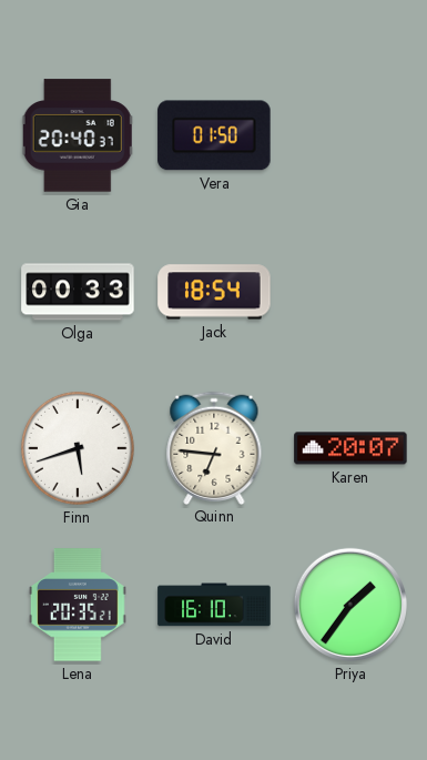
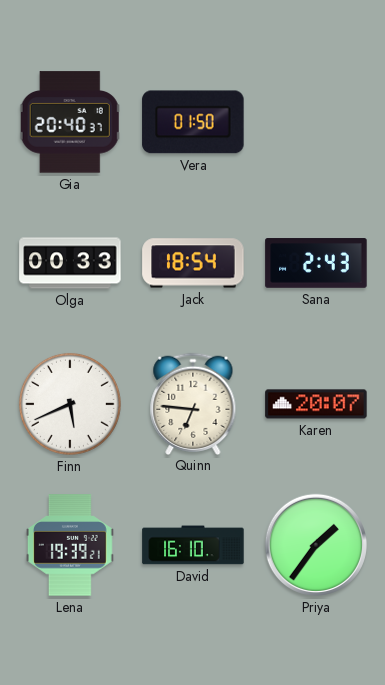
Sana: none -> 2:43 (316, 263)
Finn: 5:42 -> 5:41 (70, 404)
Lena: 20:35 -> 19:39 (71, 545)
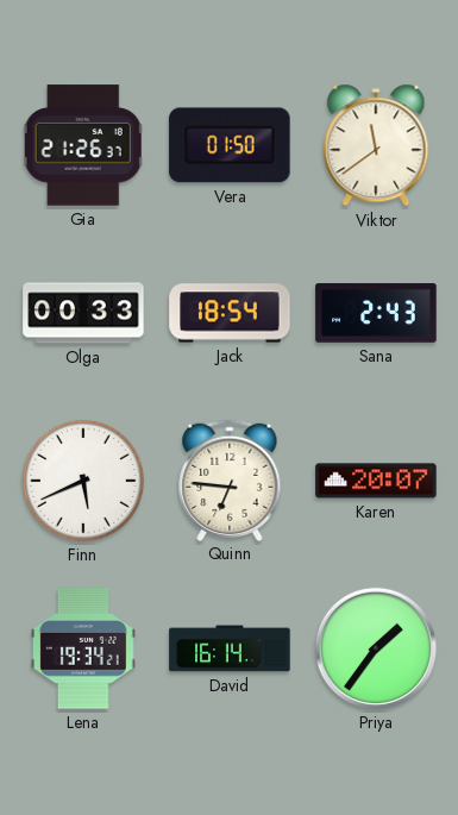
Gia: 20:40 -> 21:26 (83, 145)
Viktor: none -> 11:39 (376, 145)
Lena: 19:39 -> 19:34 (84, 648)
David: 16:10 -> 16:14 (230, 648)
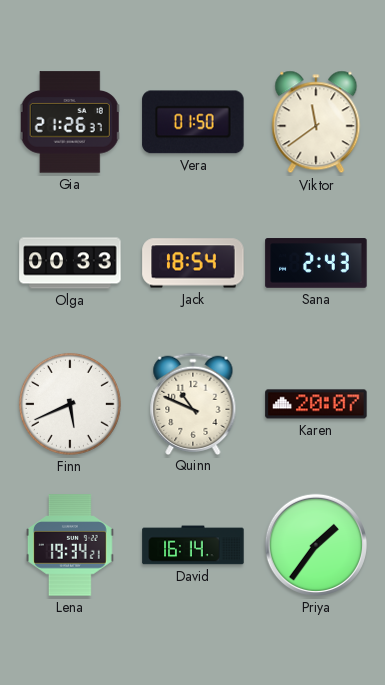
Quinn: 6:46 -> 10:49 (193, 403)
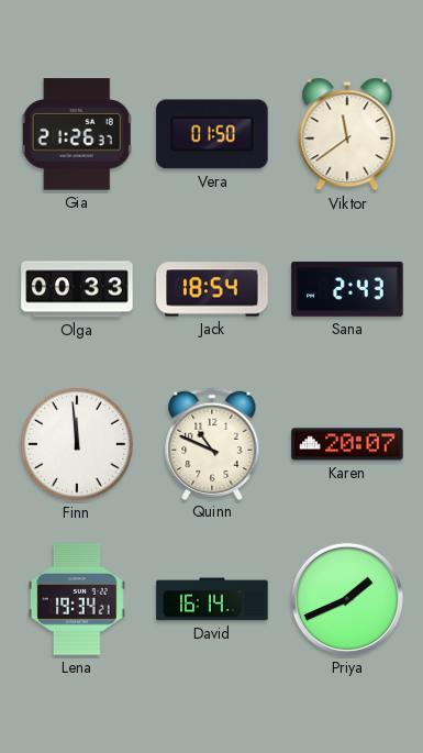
Finn: 5:41 -> 11:59 (77, 444)
Priya: 1:36 -> 1:41 (347, 599)
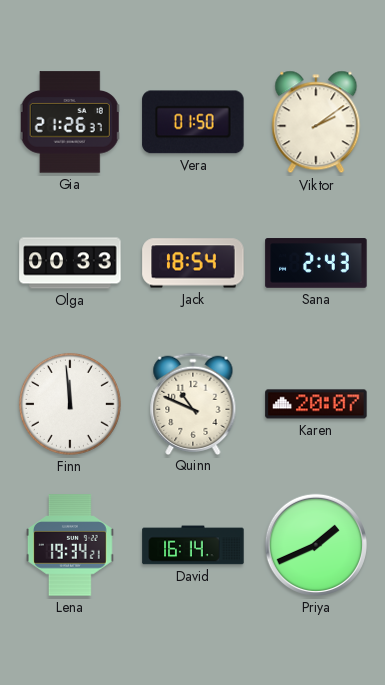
Viktor: 11:39 -> 2:09 (316, 122)
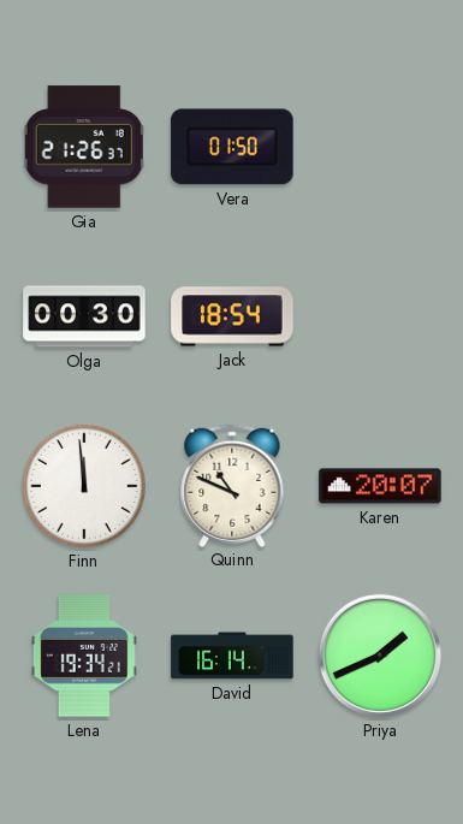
Viktor: 2:09 -> none (316, 122)
Olga: 00:33 -> 00:30 (84, 316)
Sana: 2:43 -> none (316, 263)
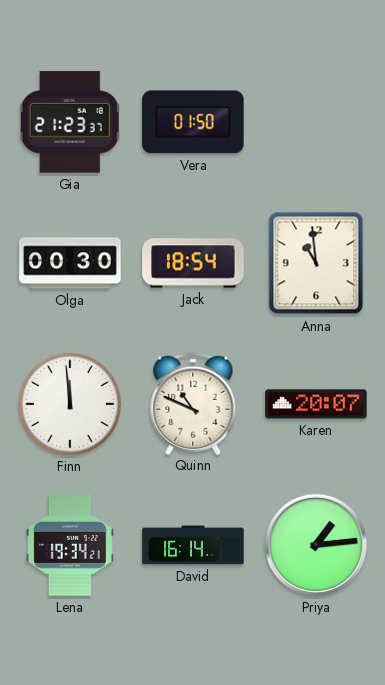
Gia: 21:26 -> 21:23 (70, 122)
Anna: none -> 10:59 (316, 263)
Priya: 1:41 -> 1:14 (316, 545)
